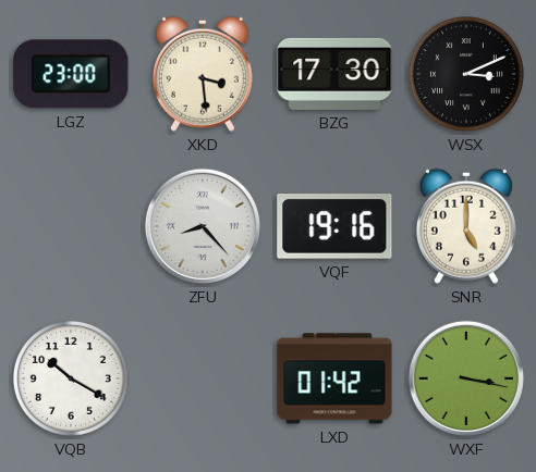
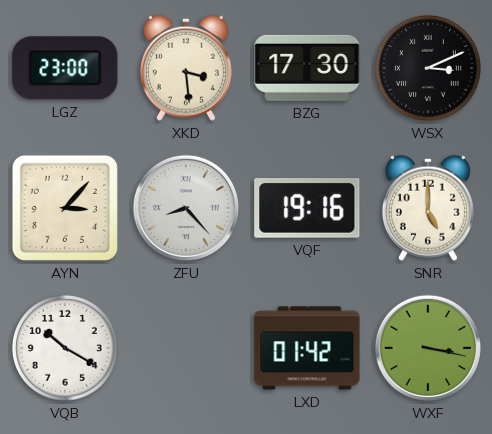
AYN: none -> 3:07 (65, 208)
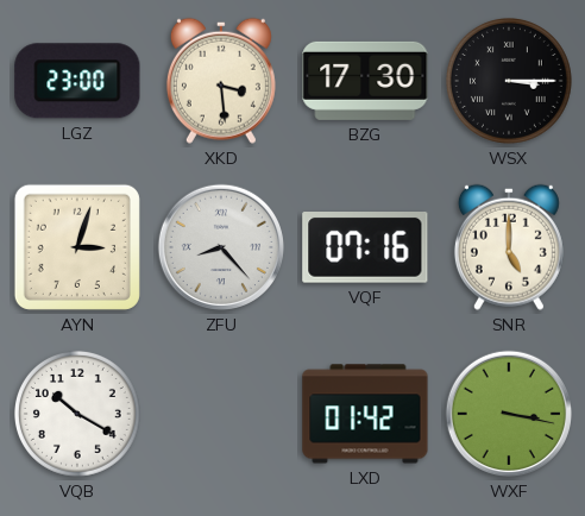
WSX: 3:11 -> 3:15 (509, 81)
AYN: 3:07 -> 3:03 (77, 247)
VQF: 19:16 -> 07:16 (365, 248)
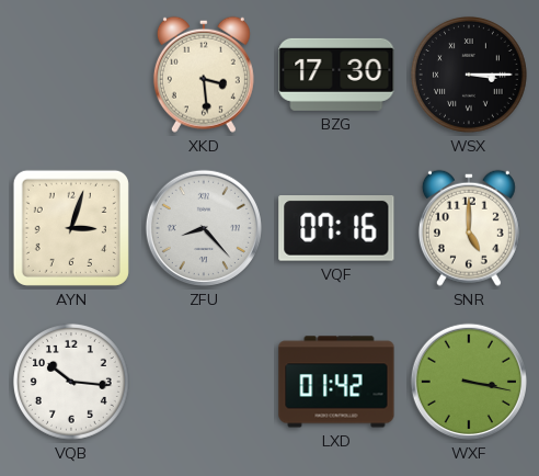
LGZ: 23:00 -> none (77, 81)
VQB: 10:20 -> 10:16 (71, 382)
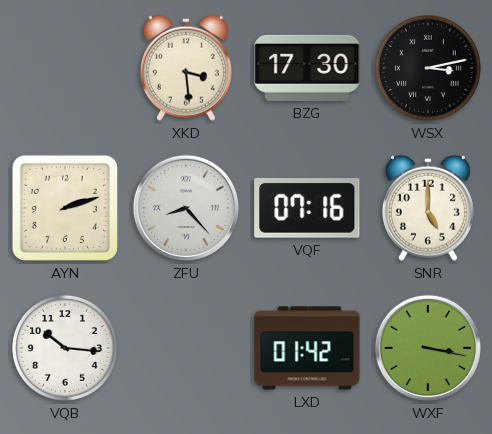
WSX: 3:15 -> 3:13 (428, 68)
AYN: 3:03 -> 2:12 (65, 208)
